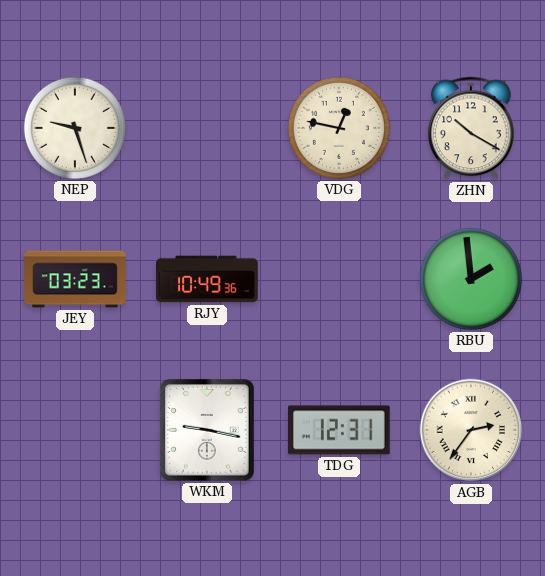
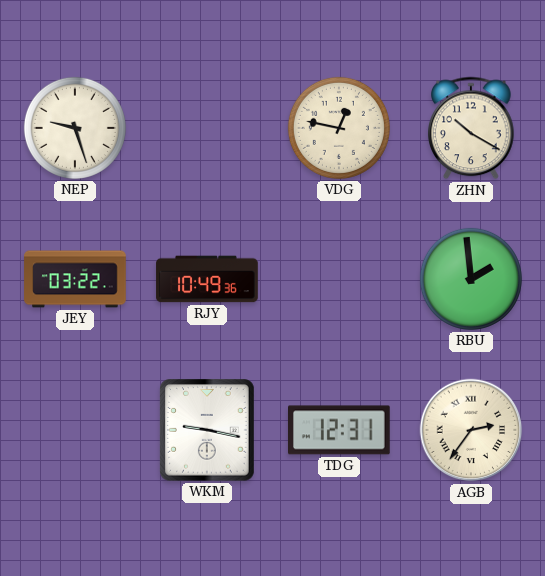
JEY: 03:23 -> 03:22 (75, 279)
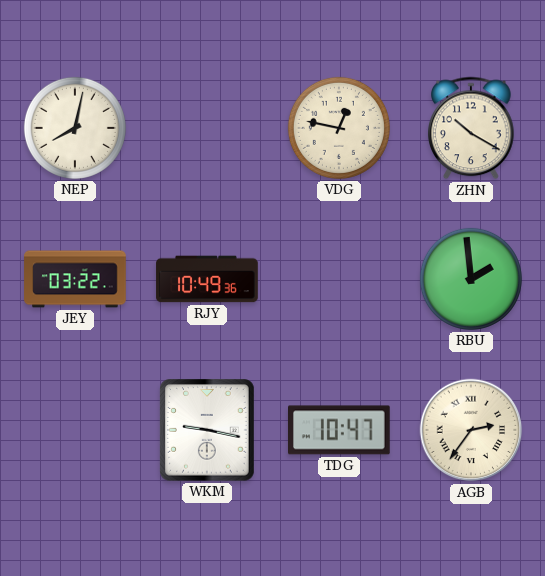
NEP: 9:27 -> 8:02 (75, 128)
TDG: 12:31 -> 10:47 (340, 430)
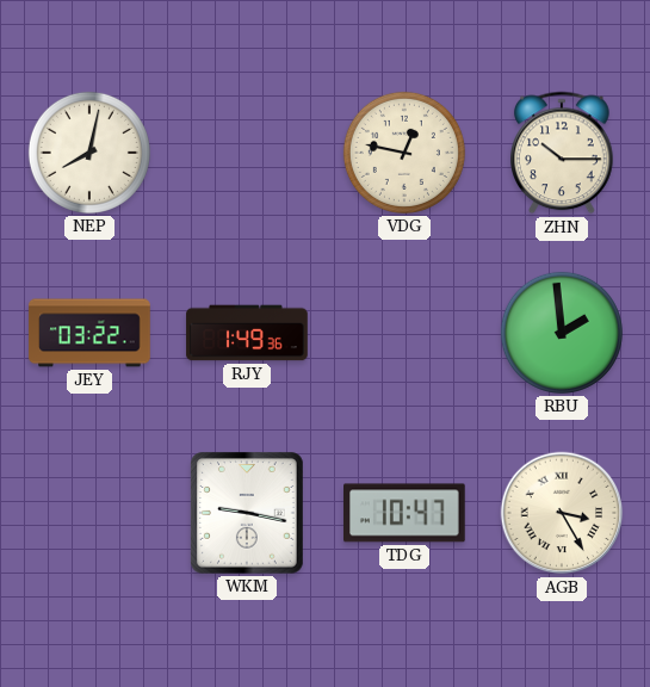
ZHN: 10:20 -> 10:15 (562, 153)
RJY: 10:49 -> 1:49 (247, 333)
AGB: 2:36 -> 3:25 (562, 513)
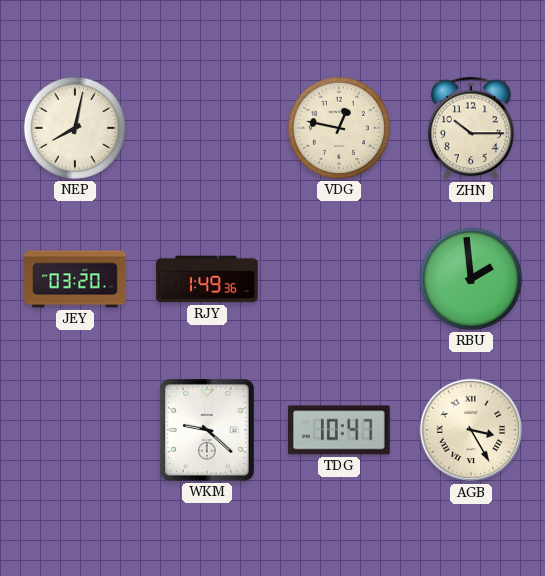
JEY: 03:22 -> 03:20 (75, 279)
WKM: 9:17 -> 9:22 (208, 431)
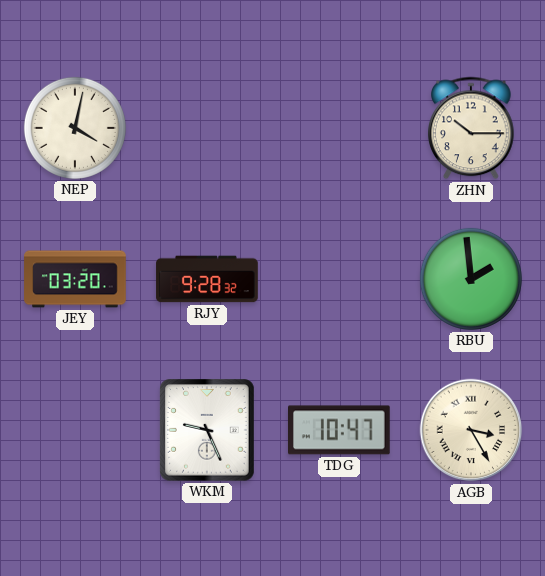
NEP: 8:02 -> 4:02 (75, 128)
VDG: 12:47 -> none (339, 128)
RJY: 1:49 -> 9:28 (207, 279)
WKM: 9:22 -> 9:26 (208, 431)
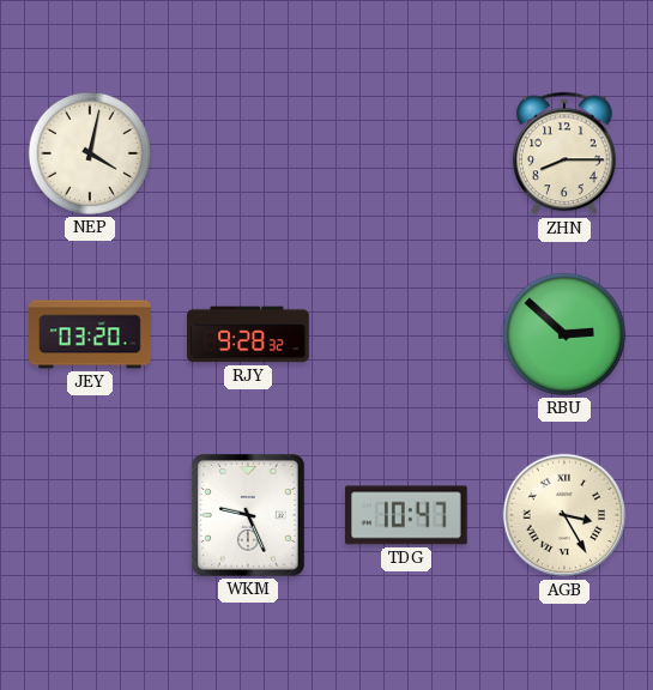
ZHN: 10:15 -> 8:15 (564, 153)
RBU: 1:59 -> 2:52 (564, 334)
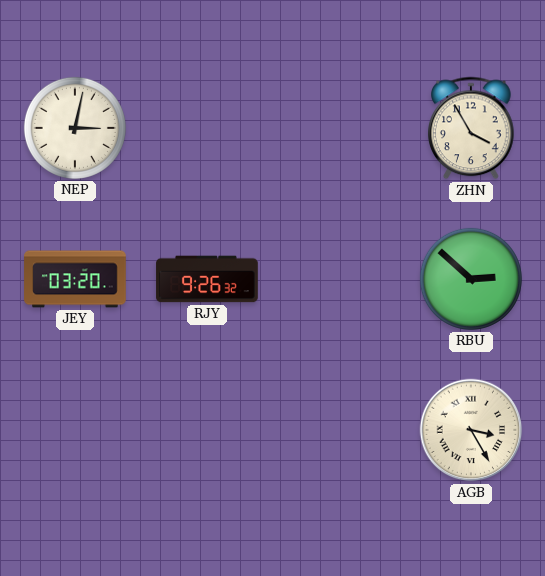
NEP: 4:02 -> 3:02 (75, 128)
ZHN: 8:15 -> 3:55 (471, 128)
RJY: 9:28 -> 9:26 (207, 279)
WKM: 9:26 -> none (249, 516)
TDG: 10:47 -> none (407, 515)
